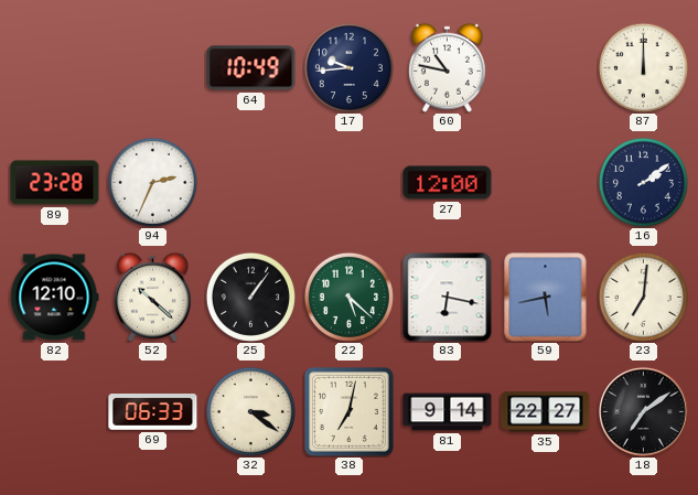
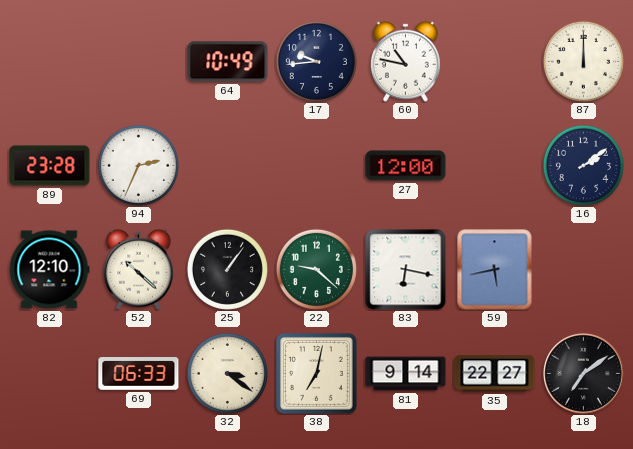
22: 5:22 -> 9:22 (316, 269)
23: 7:01 -> none (643, 297)
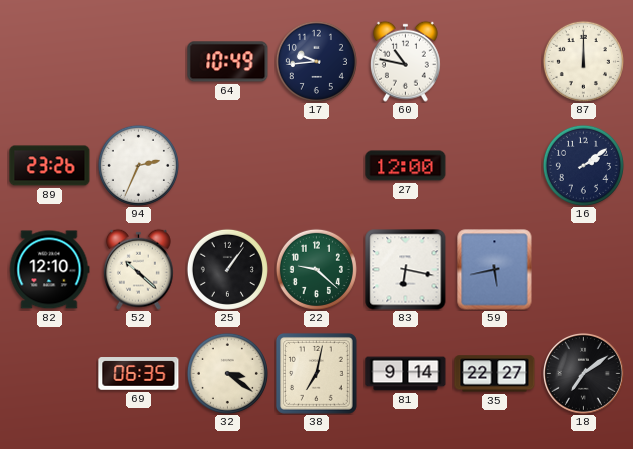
89: 23:28 -> 23:26 (50, 166)
69: 06:33 -> 06:35 (139, 374)
